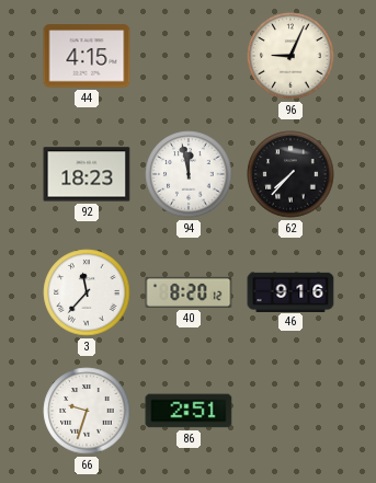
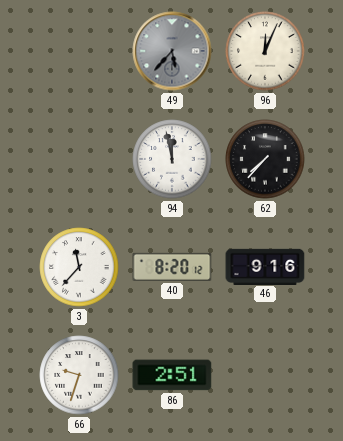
44: 4:15 -> none (87, 56)
49: none -> 5:37 (172, 51)
96: 9:04 -> 12:04 (265, 51)
92: 18:23 -> none (87, 174)
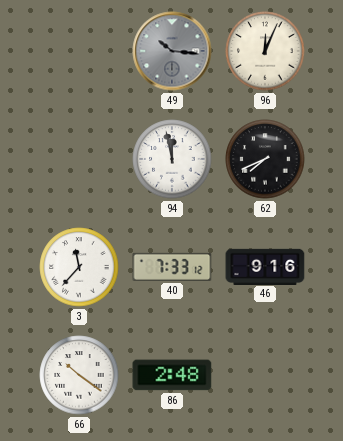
49: 5:37 -> 10:16 (172, 51)
62: 7:37 -> 7:41 (265, 159)
40: 8:20 -> 7:33 (172, 267)
66: 9:33 -> 10:21 (79, 375)
86: 2:51 -> 2:48 (172, 375)
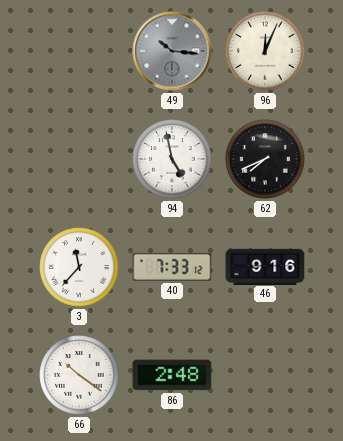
94: 11:58 -> 4:58 (172, 159)
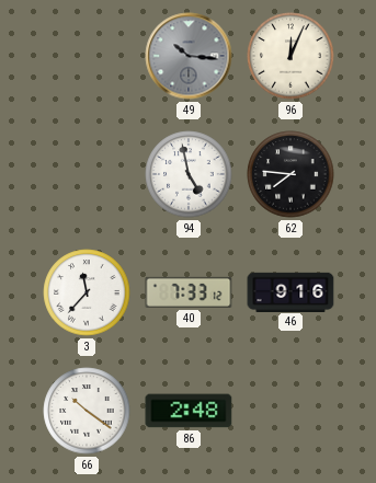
62: 7:41 -> 7:46 (290, 174)
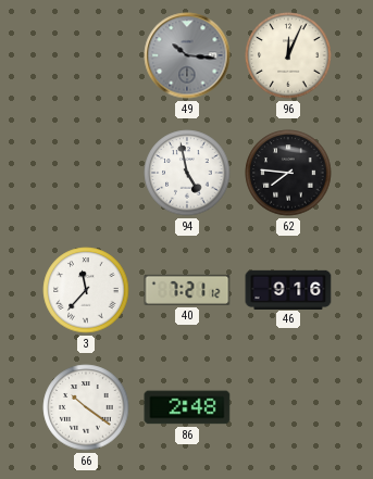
40: 7:33 -> 7:21 (187, 290)
